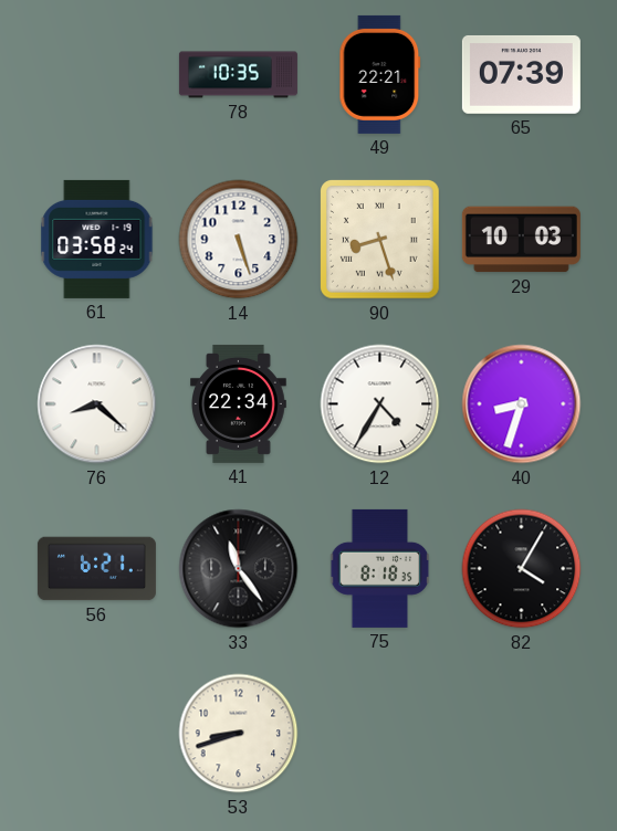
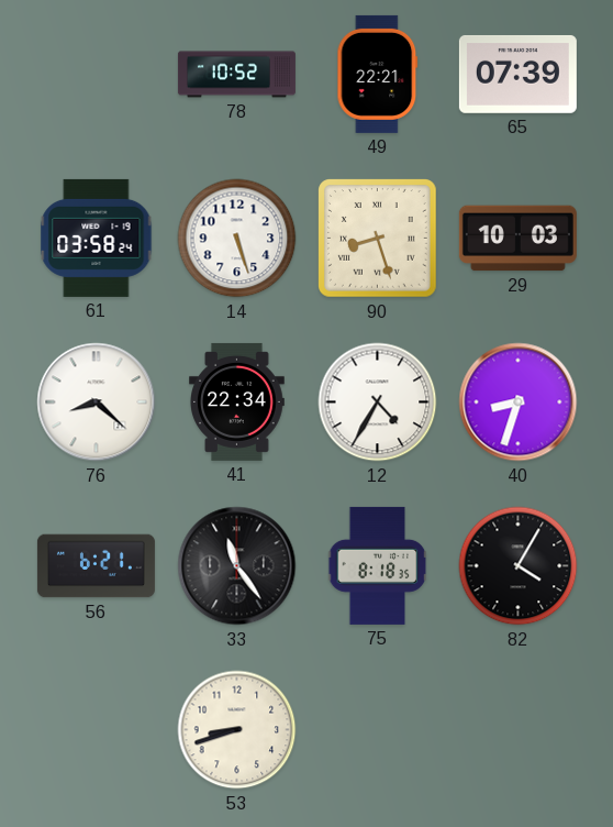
78: 10:35 -> 10:52 (236, 75)
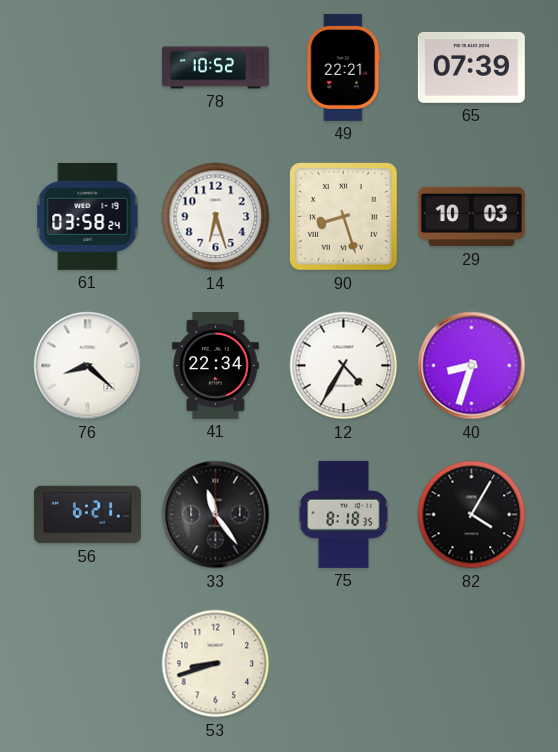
14: 5:27 -> 6:27 (216, 217)
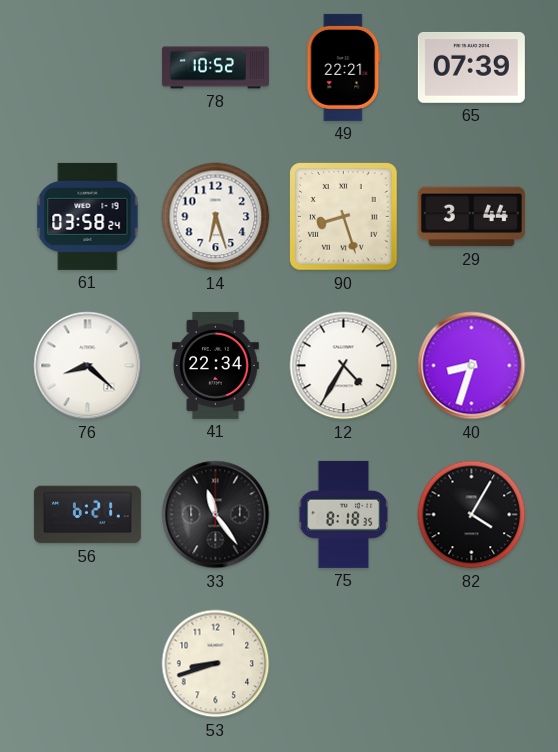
29: 10:03 -> 3:44 (471, 217)
